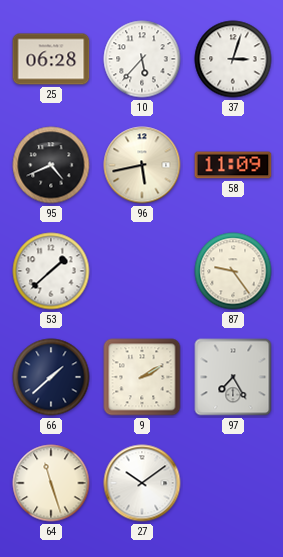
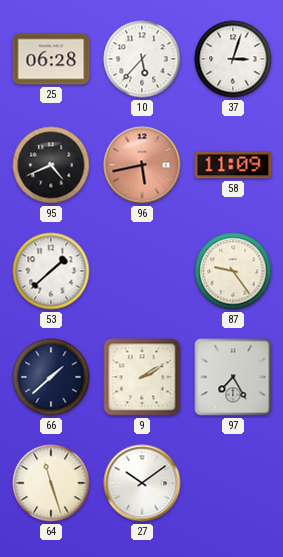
96 dial: cream -> salmon (142, 165)
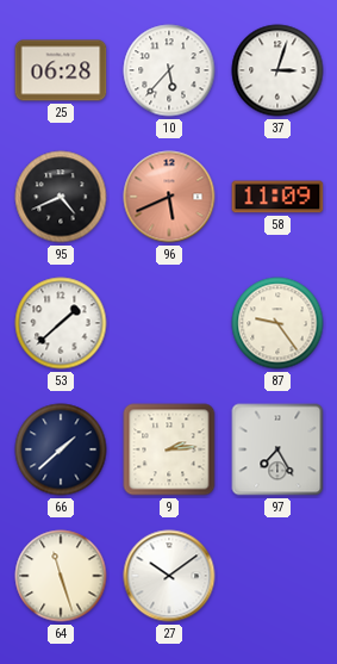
96: 5:43 -> 5:41 (169, 197)
9: 2:10 -> 2:14 (169, 449)
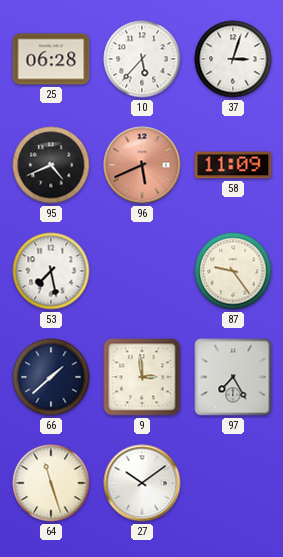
53: 1:38 -> 7:28 (51, 271)
9: 2:14 -> 2:59 (142, 377)
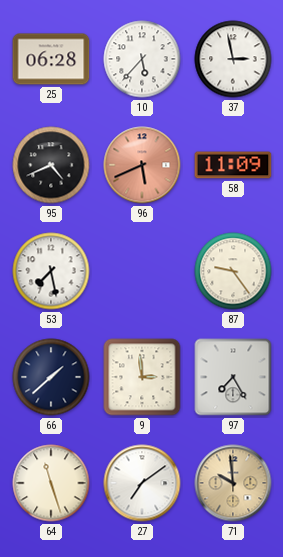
37: 3:03 -> 2:58 (233, 59)
27: 10:09 -> 7:09 (142, 483)
71: none -> 9:59 (233, 483)
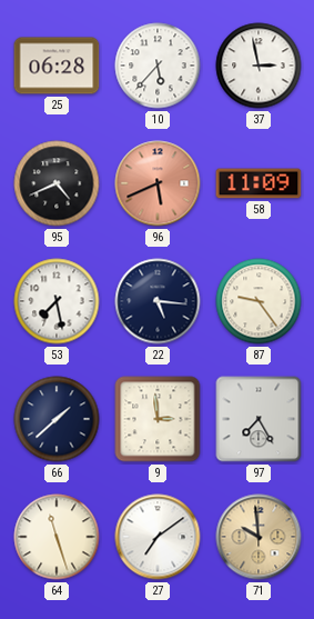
22: none -> 5:16 (158, 301)
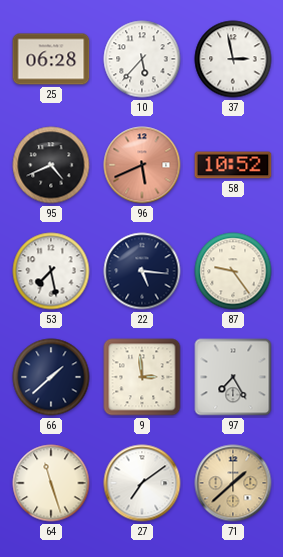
58: 11:09 -> 10:52 (233, 165)
71: 9:59 -> 1:38 (233, 483)
